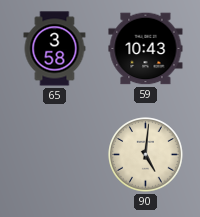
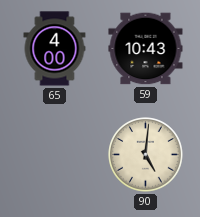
65: 3:58 -> 4:00 (55, 49)
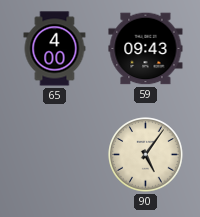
59: 10:43 -> 09:43 (146, 49)
90: 5:01 -> 5:06 (146, 155)
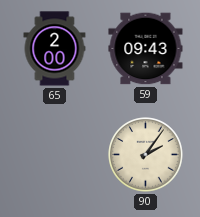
65: 4:00 -> 2:00 (55, 49)
90: 5:06 -> 2:06 (146, 155)
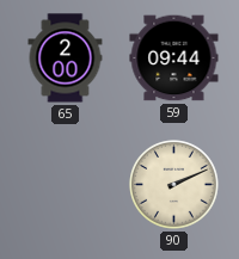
59: 09:43 -> 09:44 (174, 58)
90: 2:06 -> 2:11 (174, 185)
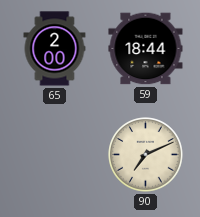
59: 09:44 -> 18:44 (146, 49)
90: 2:11 -> 7:11 (146, 155)
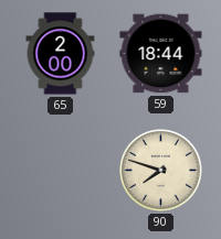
90: 7:11 -> 7:48 (161, 171)
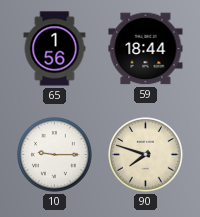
65: 2:00 -> 1:56 (55, 49)
10: none -> 9:15 (55, 155)
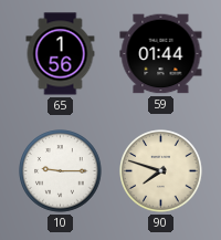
59: 18:44 -> 01:44 (161, 54)
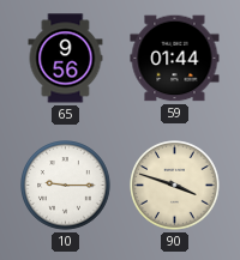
65: 1:56 -> 9:56 (66, 59)
90: 7:48 -> 3:48 (175, 186)
